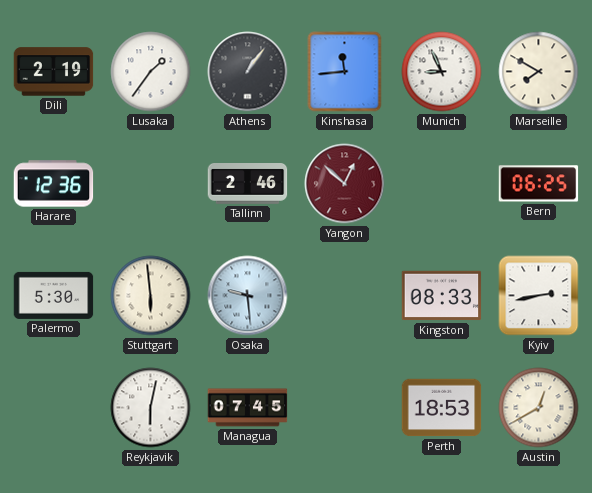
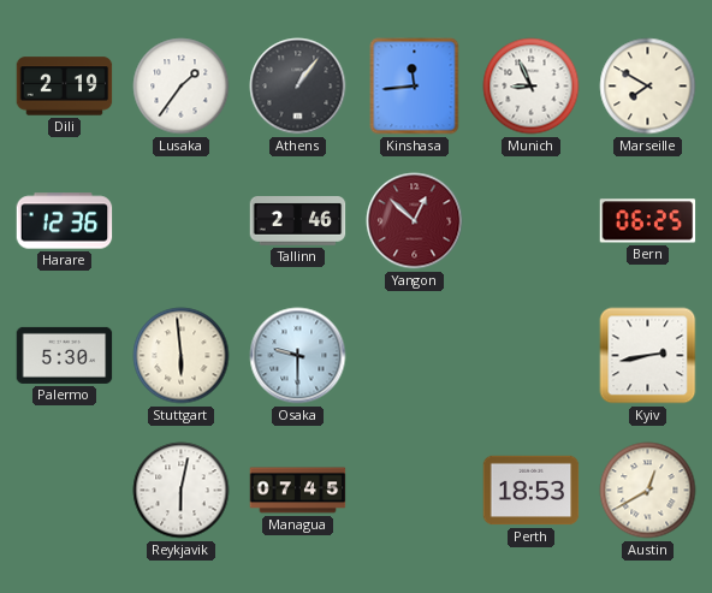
Osaka: 9:29 -> 9:30 (298, 356)
Kingston: 08:33 -> none (442, 296)
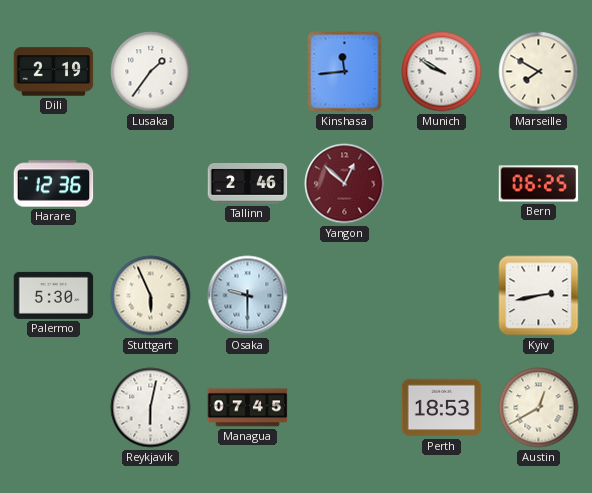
Athens: 1:06 -> none (298, 87)
Munich: 8:56 -> 9:50 (442, 72)
Stuttgart: 5:59 -> 5:56 (151, 296)
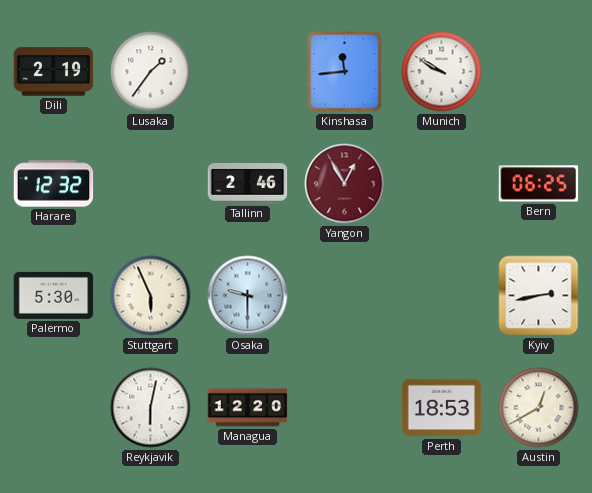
Marseille: 7:50 -> none (539, 72)
Harare: 12:36 -> 12:32 (54, 184)
Yangon: 12:52 -> 12:55 (345, 184)
Managua: 07:45 -> 12:20 (248, 408)
